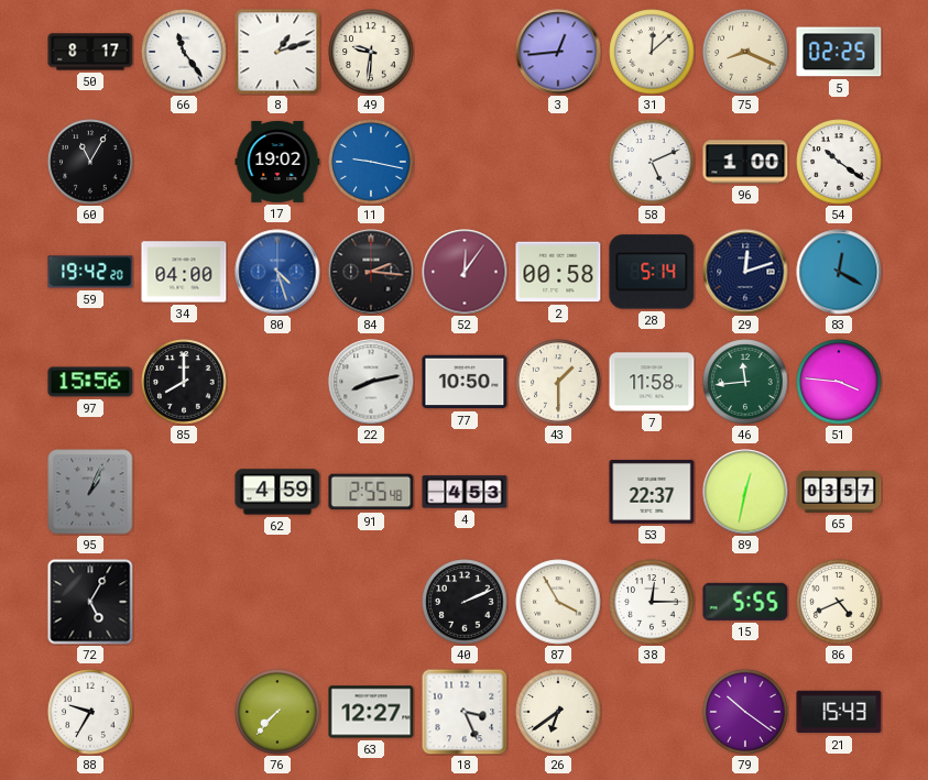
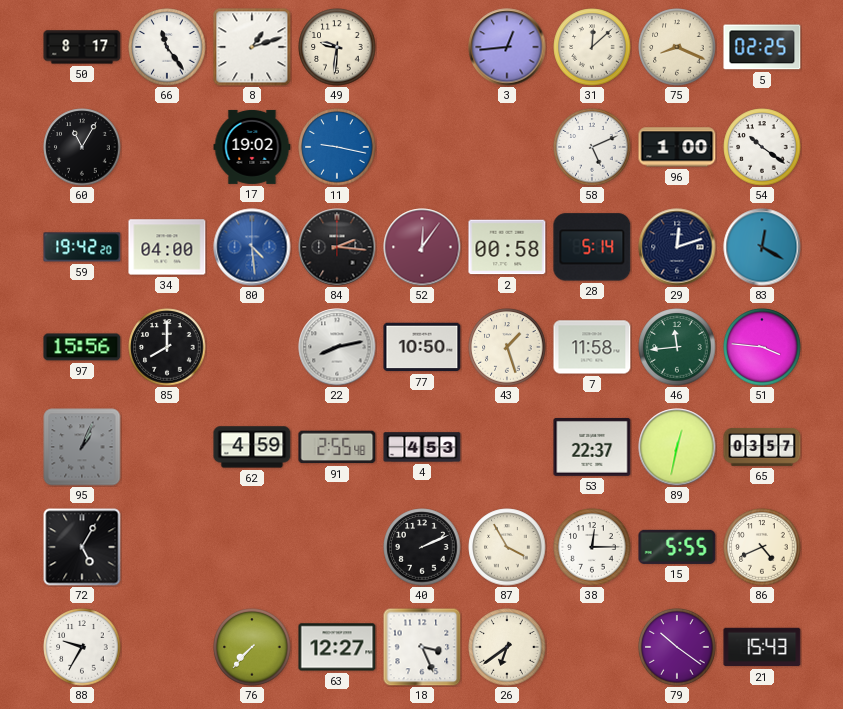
80: 4:27 -> 4:29 (252, 247)
43: 1:30 -> 1:27 (507, 347)
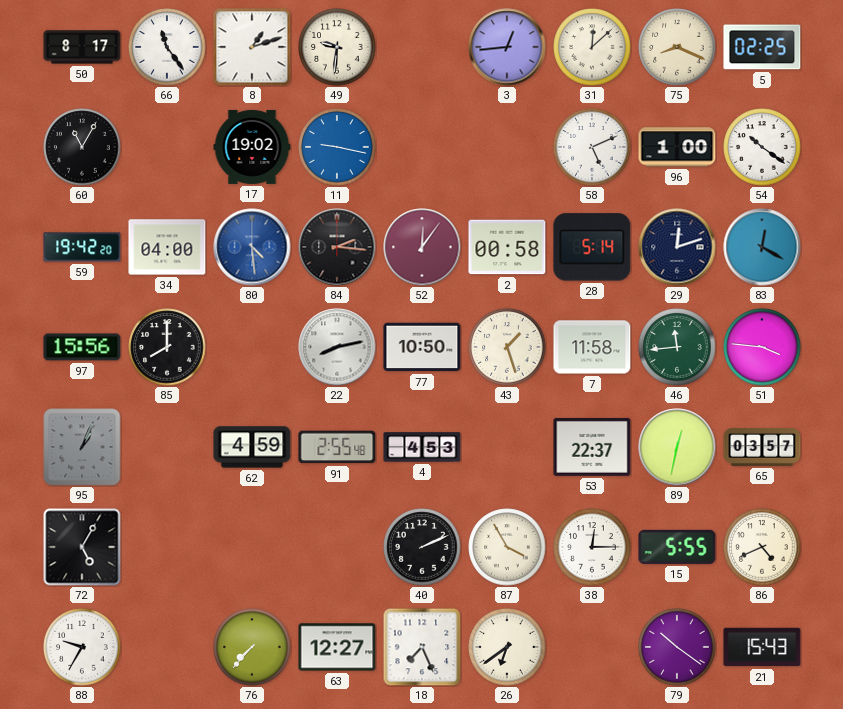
18: 3:26 -> 7:26 (422, 647)
